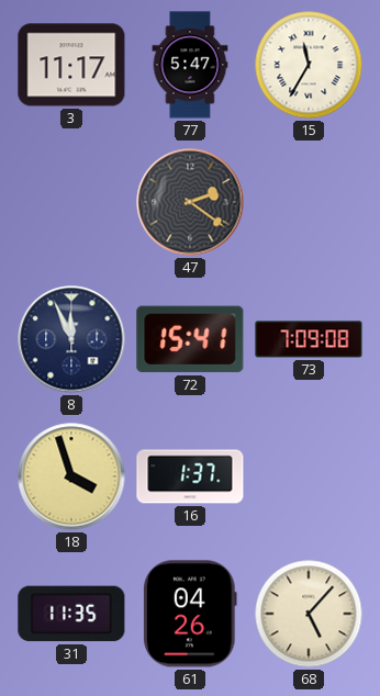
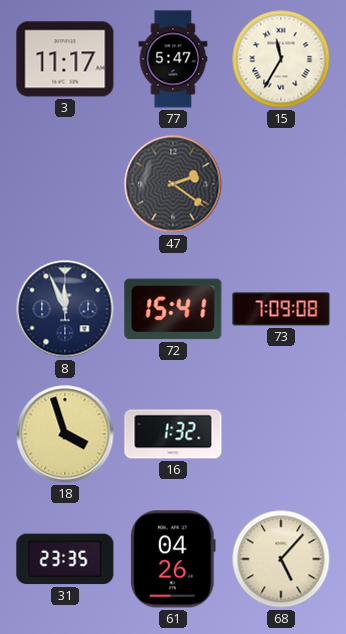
16: 1:37 -> 1:32 (173, 434)
31: 11:35 -> 23:35 (65, 559)
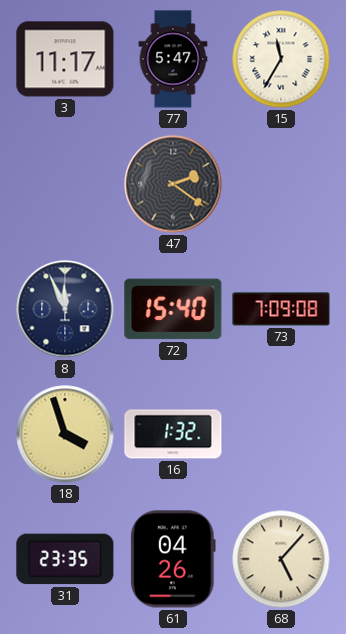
72: 15:41 -> 15:40 (173, 309)
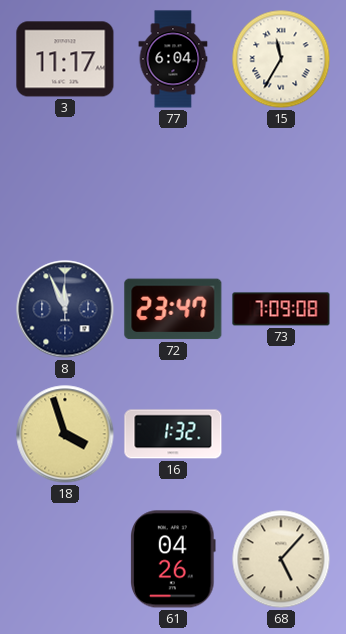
77: 5:47 -> 6:04 (173, 59)
47: 2:21 -> none (173, 184)
72: 15:40 -> 23:47 (173, 309)
31: 23:35 -> none (65, 559)
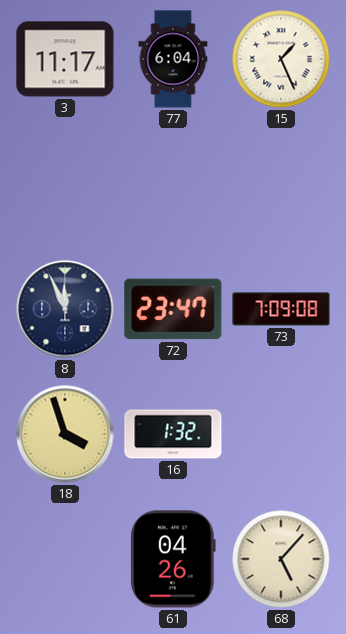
15: 11:35 -> 1:26 (281, 59)
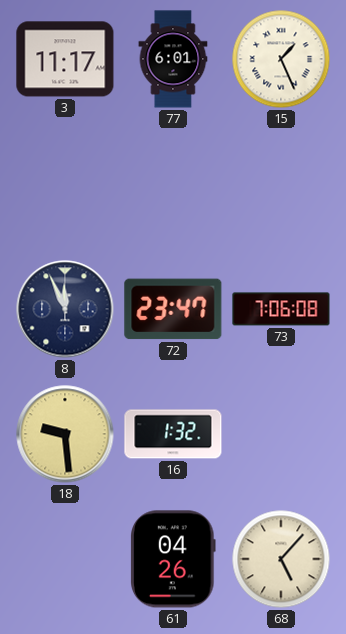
77: 6:04 -> 6:01 (173, 59)
73: 7:09 -> 7:06 (281, 309)
18: 3:57 -> 9:29 (65, 434)
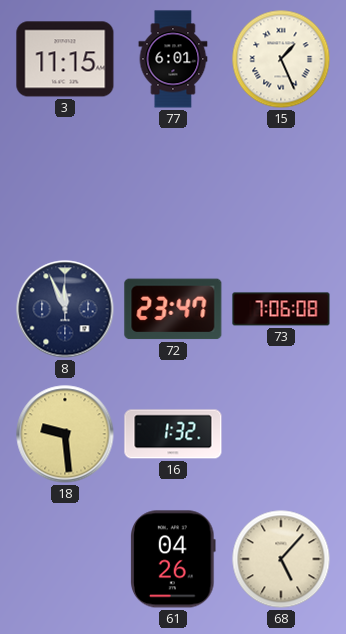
3: 11:17 -> 11:15 (65, 59)
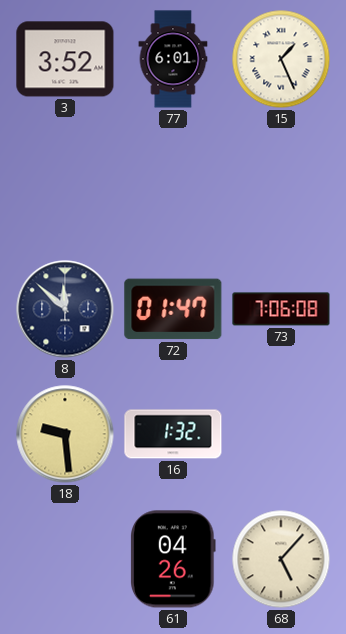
3: 11:15 -> 3:52 (65, 59)
8: 11:56 -> 11:52 (65, 309)
72: 23:47 -> 01:47 (173, 309)
